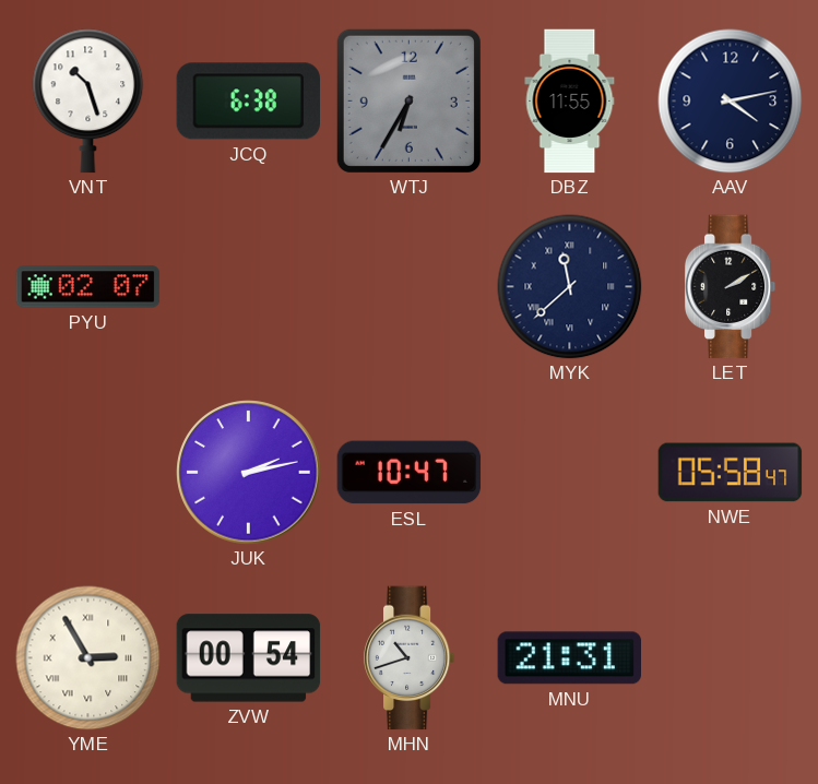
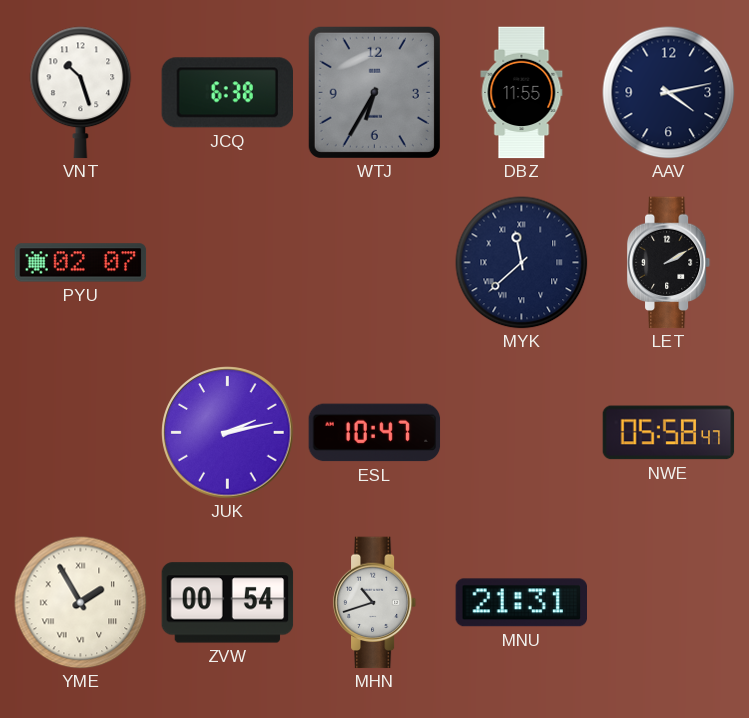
YME: 2:55 -> 1:55 (81, 603)
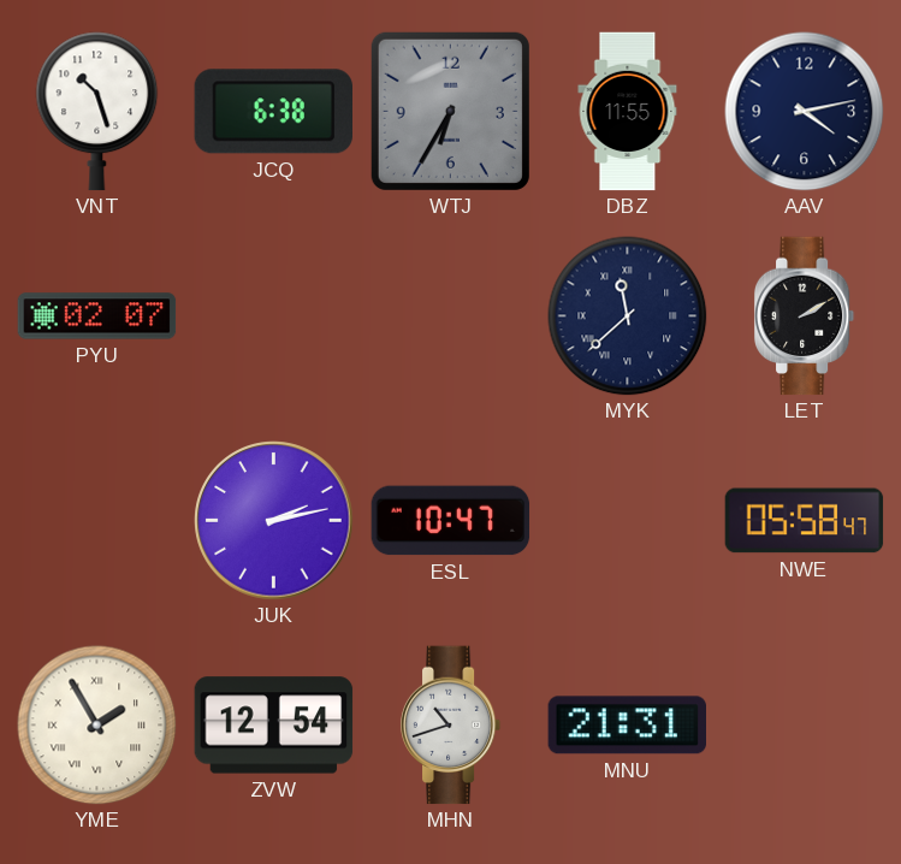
ZVW: 00:54 -> 12:54 (274, 726)
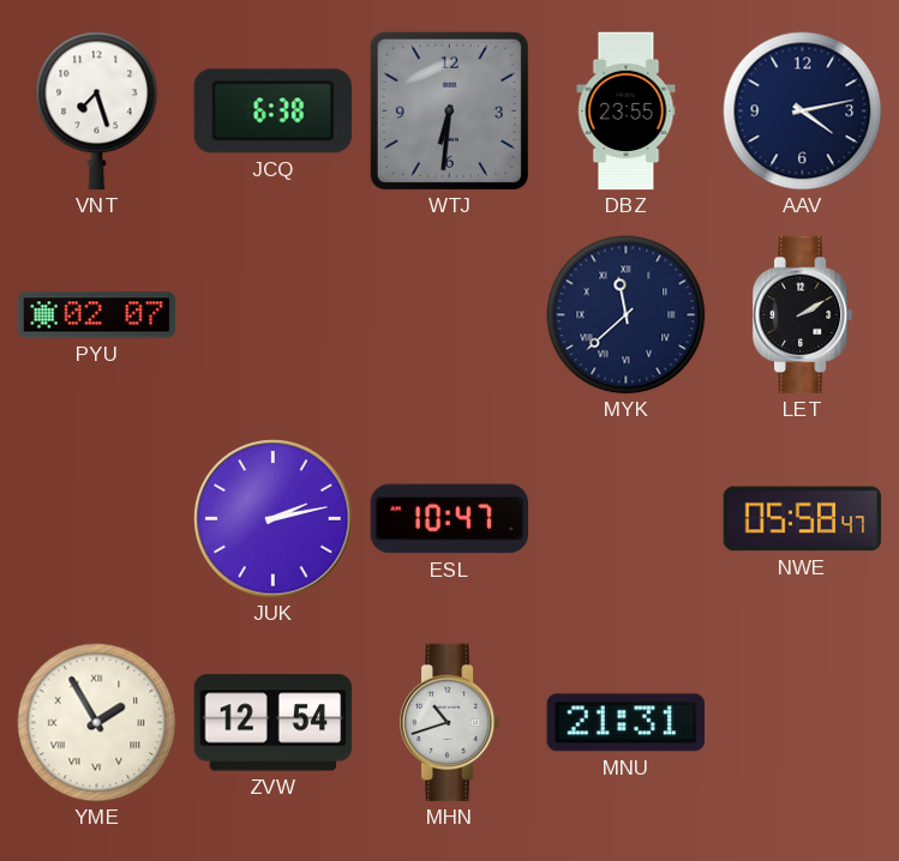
VNT: 10:27 -> 7:27 (97, 112)
WTJ: 6:35 -> 6:31 (449, 110)
DBZ: 11:55 -> 23:55 (627, 112)
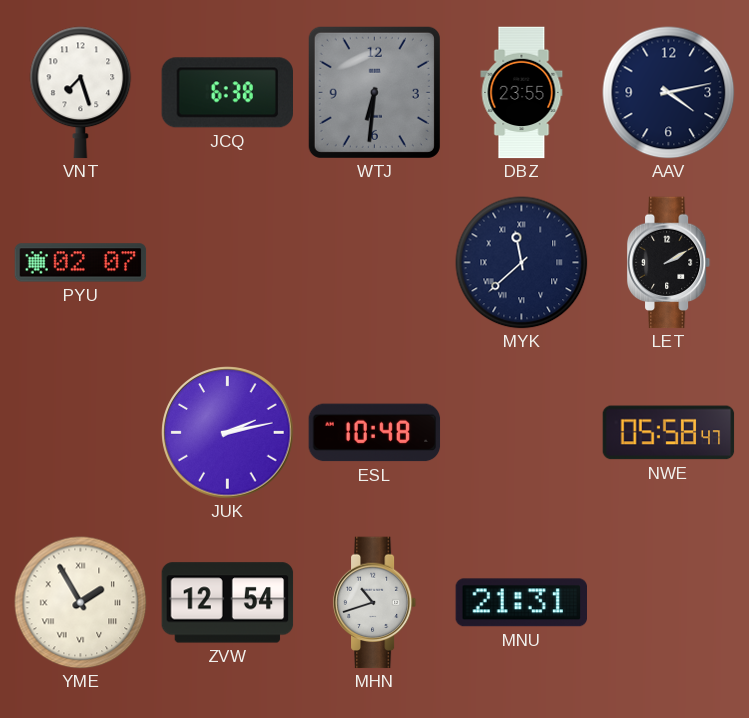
ESL: 10:47 -> 10:48 (375, 433)
